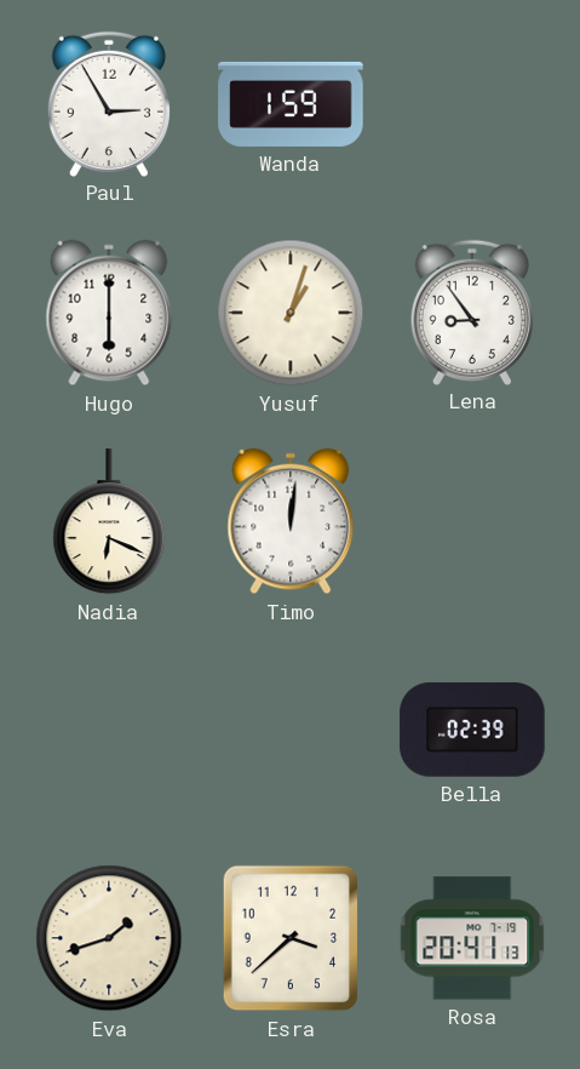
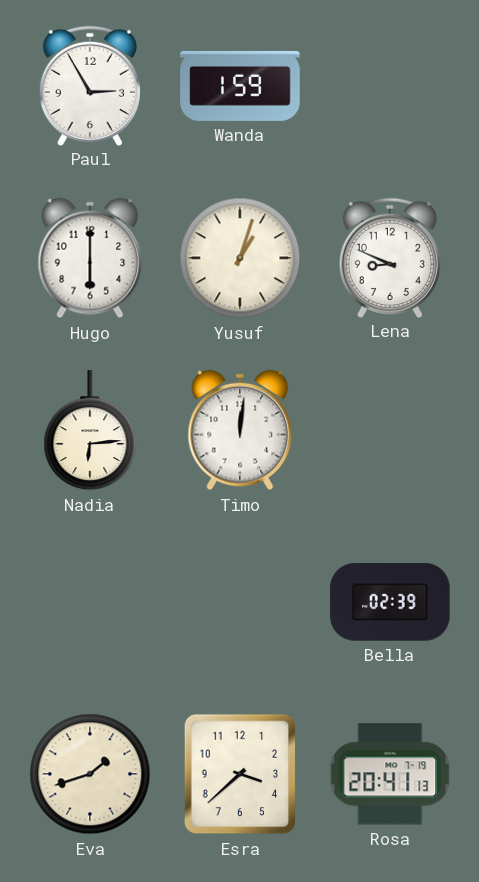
Lena: 8:54 -> 8:49 (390, 257)
Nadia: 6:19 -> 6:14 (90, 431)
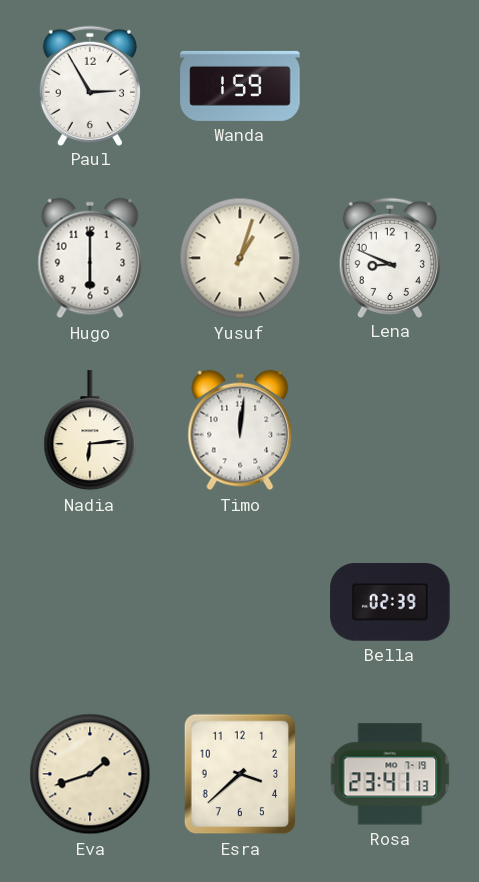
Rosa: 20:41 -> 23:41 (390, 774)
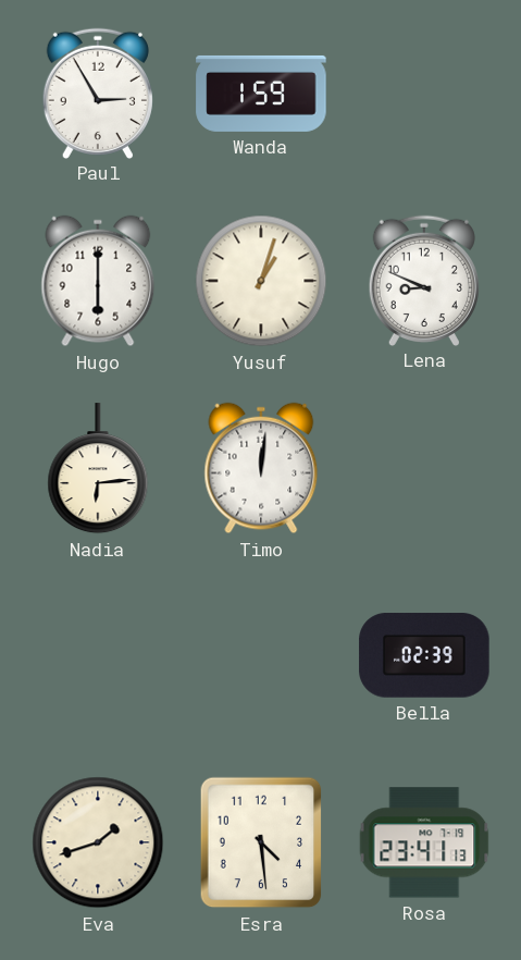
Esra: 3:38 -> 4:29 (261, 842)
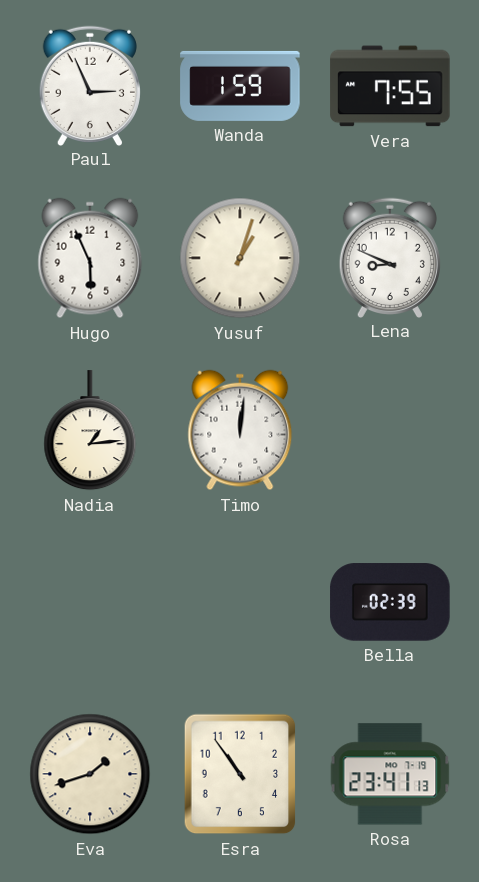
Paul: 2:55 -> 2:56 (90, 85)
Vera: none -> 7:55 (390, 86)
Hugo: 6:00 -> 5:56 (90, 258)
Nadia: 6:14 -> 1:14 (90, 431)
Esra: 4:29 -> 10:54 (240, 774)
